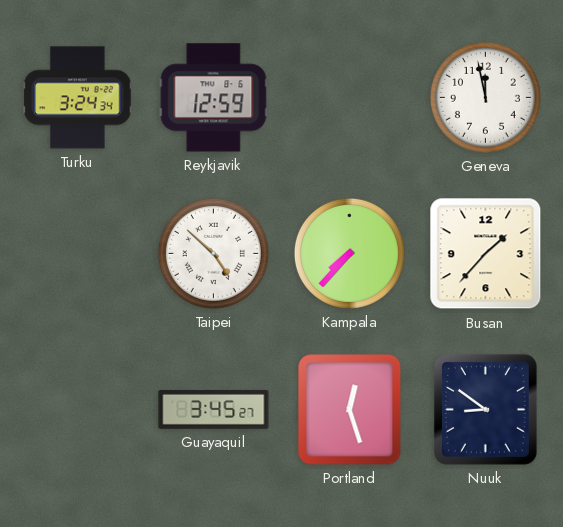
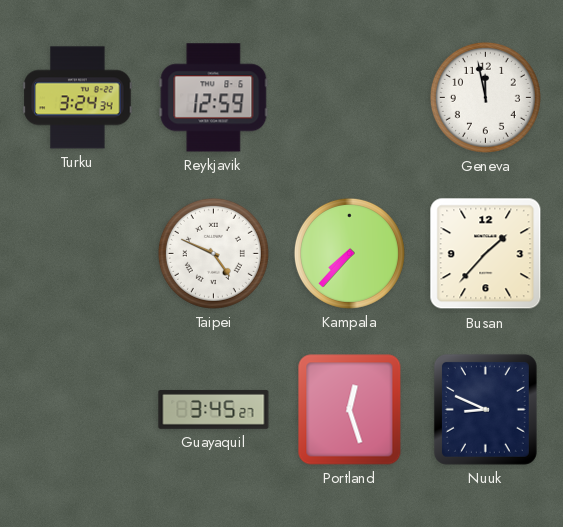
Taipei: 4:52 -> 4:49 (213, 253)
Nuuk: 8:51 -> 8:49 (485, 409)
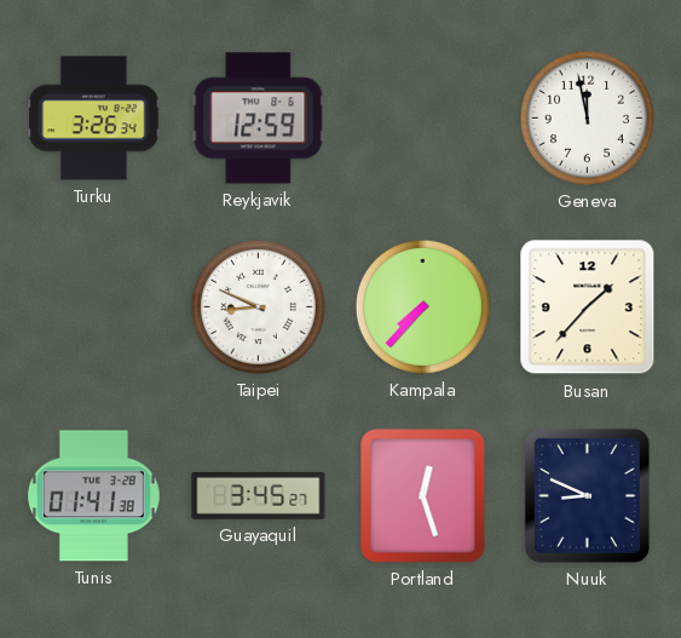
Turku: 3:24 -> 3:26 (94, 119)
Taipei: 4:49 -> 8:49 (258, 306)
Tunis: none -> 01:41 (93, 496)
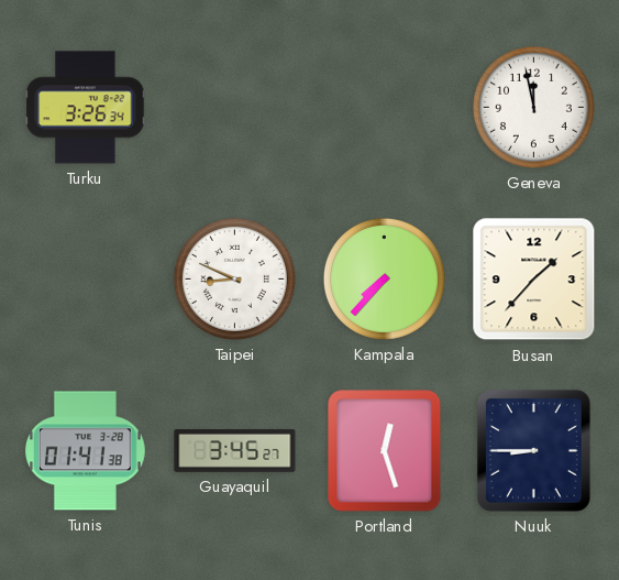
Reykjavik: 12:59 -> none (259, 119)
Nuuk: 8:49 -> 8:45 (533, 450)
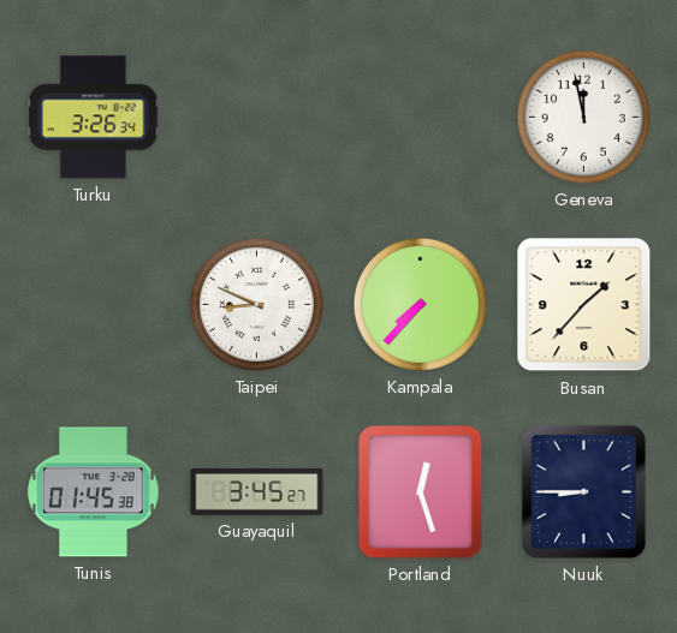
Tunis: 01:41 -> 01:45 (93, 492)
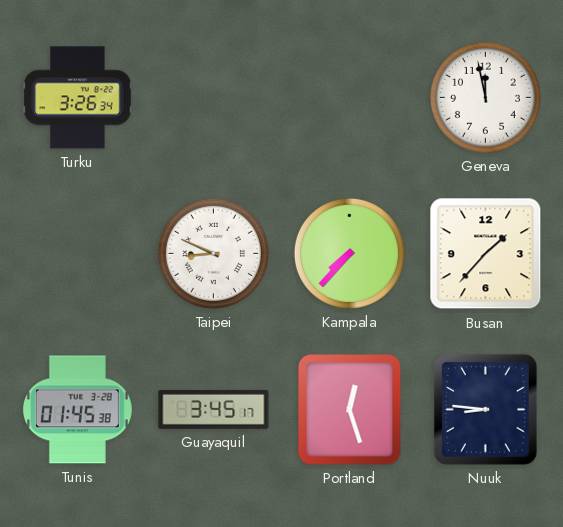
Guayaquil: 3:45:27 -> 3:45:17 (214, 409)
Nuuk: 8:45 -> 8:46 (485, 409)
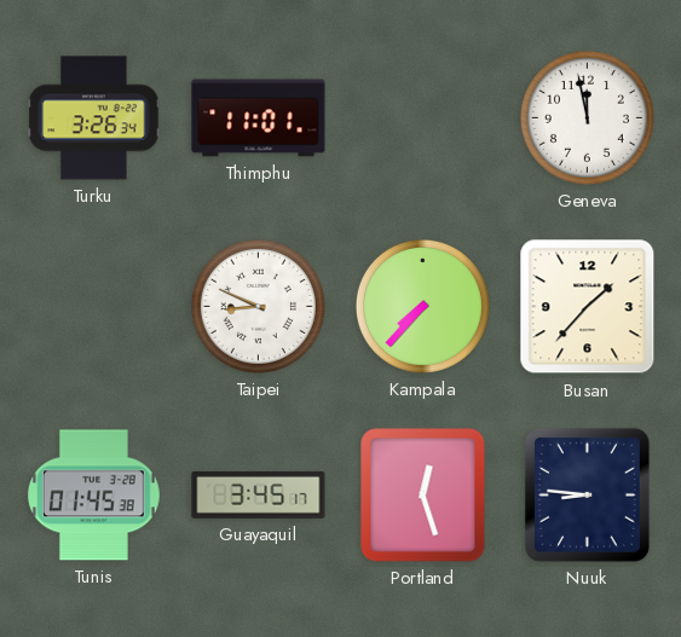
Thimphu: none -> 11:01 (259, 118)
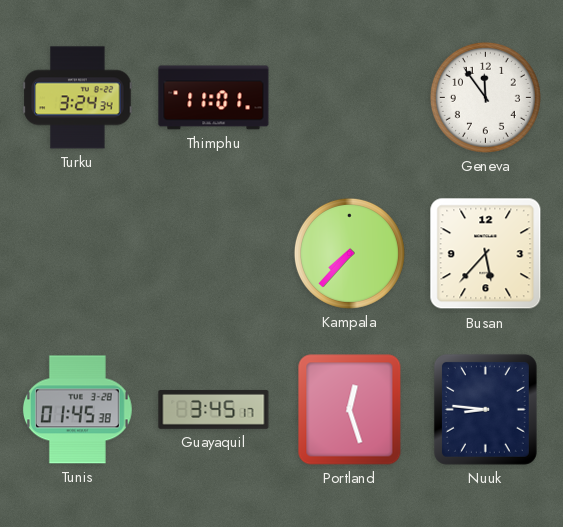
Turku: 3:26 -> 3:24 (78, 98)
Geneva: 11:58 -> 11:54 (485, 97)
Taipei: 8:49 -> none (258, 306)
Busan: 1:37 -> 5:37 (486, 254)
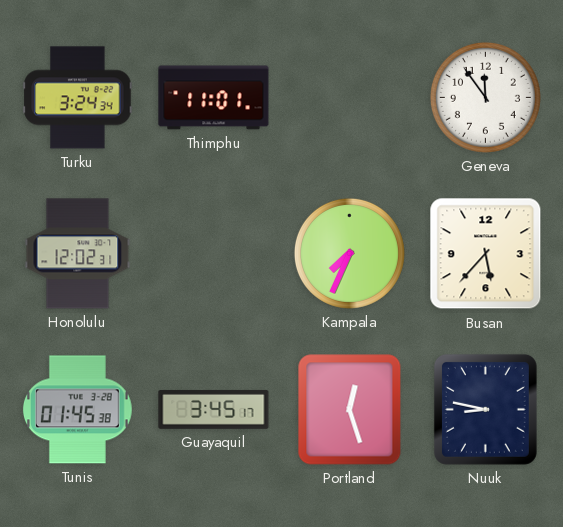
Honolulu: none -> 12:02 (78, 254)
Kampala: 7:37 -> 7:34 (349, 253)
Nuuk: 8:46 -> 8:47 (485, 409)
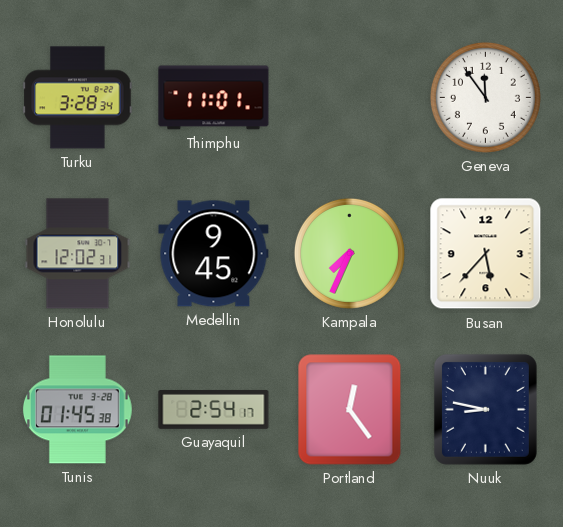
Turku: 3:24 -> 3:28 (78, 98)
Medellin: none -> 9:45 (214, 254)
Guayaquil: 3:45 -> 2:54 (214, 409)
Portland: 12:27 -> 12:24 (350, 410)
